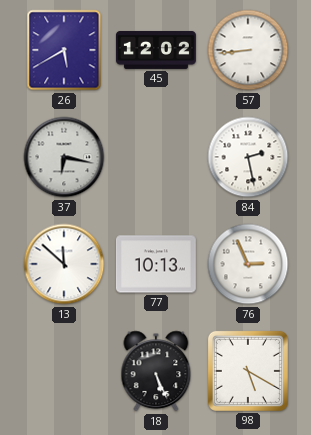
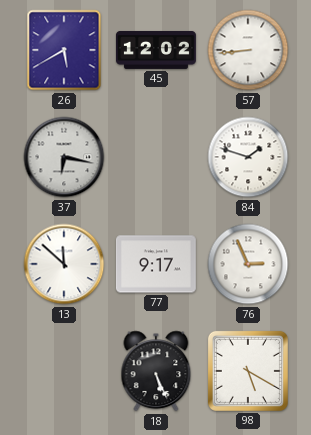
84: 2:28 -> 1:48 (248, 157)
77: 10:13 -> 9:17 (156, 264)
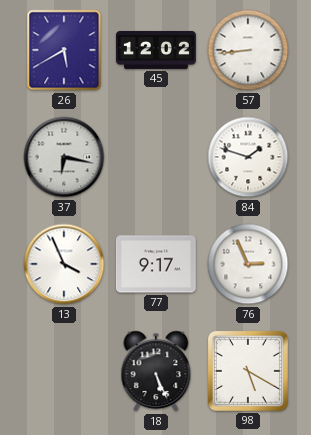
13: 11:52 -> 3:56 (64, 264)
